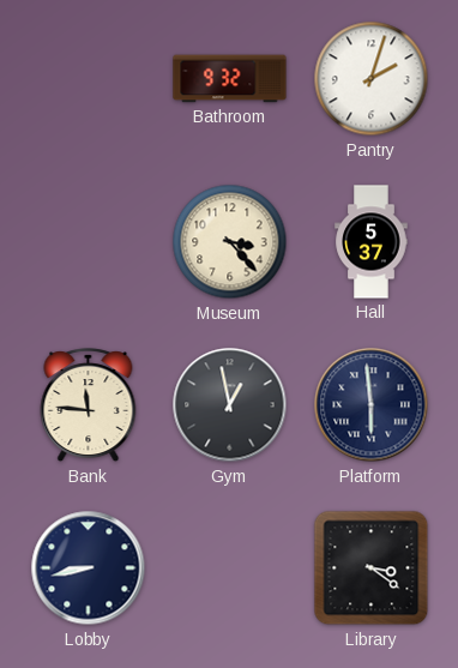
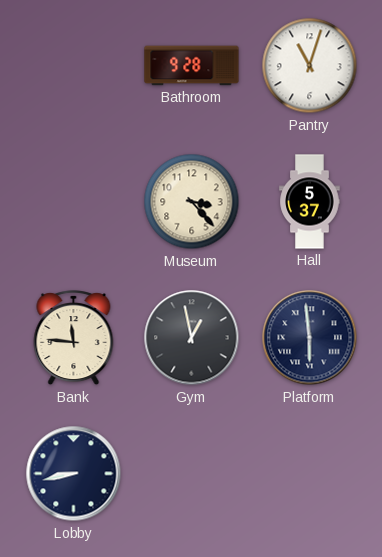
Bathroom: 9:32 -> 9:28 (192, 66)
Pantry: 2:03 -> 11:03 (310, 66)
Library: 3:21 -> none (372, 568)
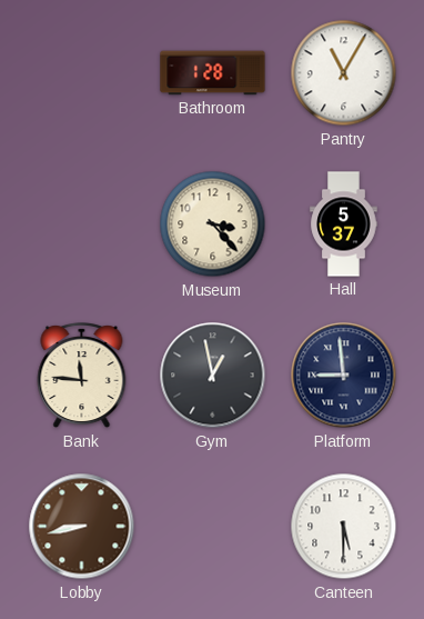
Bathroom: 9:28 -> 1:28 (213, 73)
Pantry: 11:03 -> 11:05 (344, 73)
Platform: 5:59 -> 8:59 (344, 376)
Lobby dial: navy -> brown (82, 527)
Canteen: none -> 5:30 (344, 527)
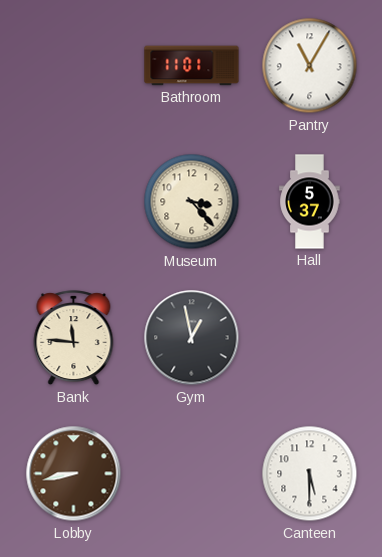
Bathroom: 1:28 -> 11:01 (192, 66)
Platform: 8:59 -> none (344, 376)
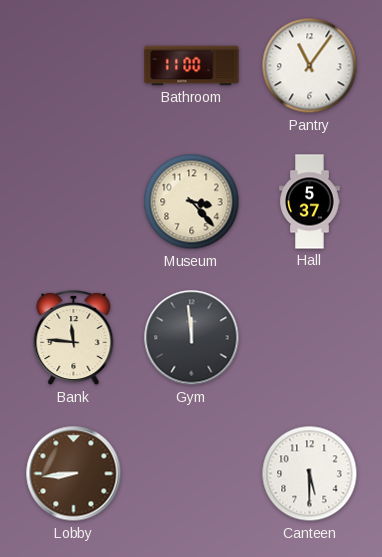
Bathroom: 11:01 -> 11:00 (192, 66)
Pantry: 11:05 -> 11:06 (310, 66)
Gym: 12:58 -> 11:59 (192, 338)
Lobby: 8:43 -> 8:44 (74, 474)
